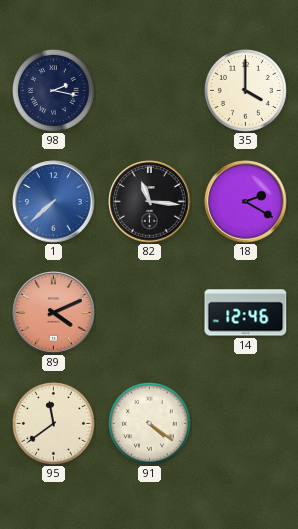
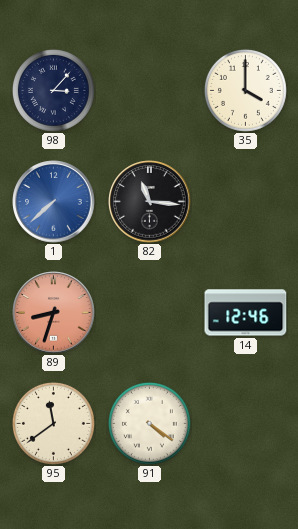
98: 2:17 -> 3:07 (53, 90)
18: 2:20 -> none (246, 202)
89: 4:11 -> 8:33 (54, 313)
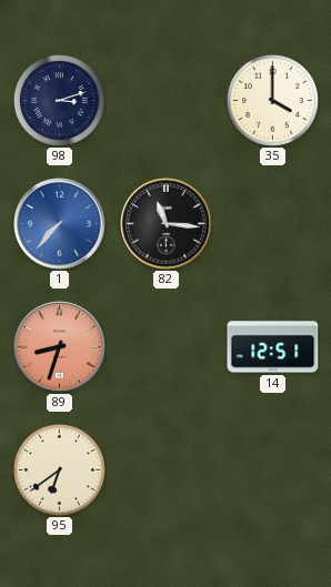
98: 3:07 -> 3:12 (59, 100)
1: 7:38 -> 7:37 (60, 224)
14: 12:46 -> 12:51 (273, 347)
95: 11:39 -> 6:39 (59, 469)
91: 4:21 -> none (149, 423)
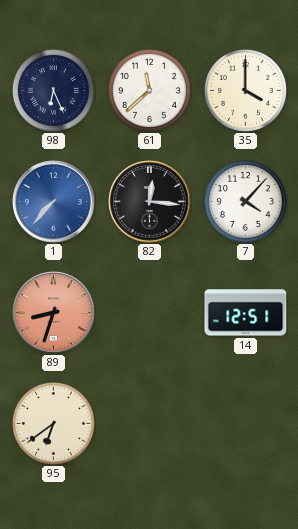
98: 3:12 -> 6:26 (53, 90)
61: none -> 11:38 (149, 90)
82: 11:16 -> 12:16 (150, 202)
7: none -> 4:07 (245, 201)
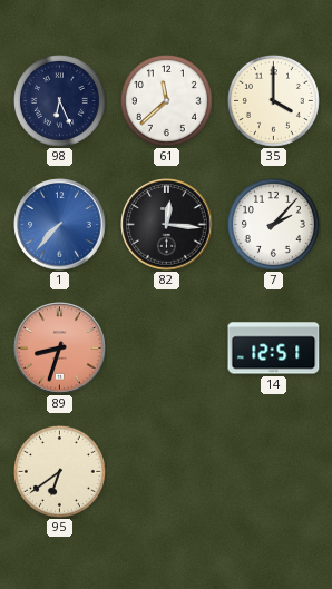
7: 4:07 -> 2:07 (273, 224)
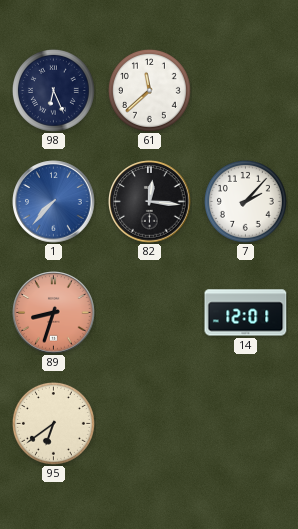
35: 4:00 -> none (273, 100)
14: 12:51 -> 12:01 (246, 313)
